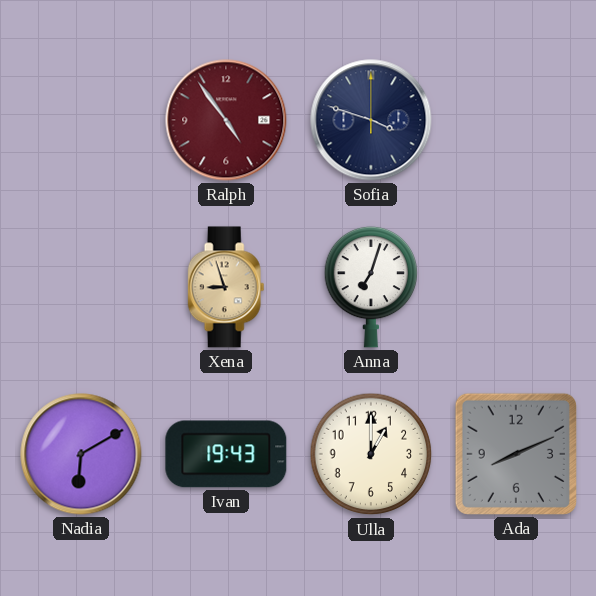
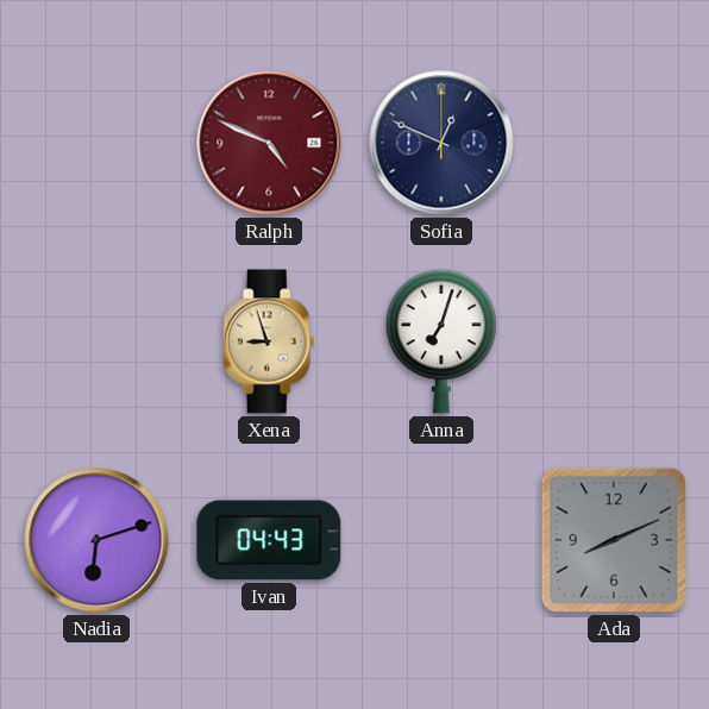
Ralph: 4:54 -> 4:49 (269, 143)
Sofia: 3:48 -> 12:49 (441, 143)
Nadia: 6:10 -> 6:12 (96, 540)
Ivan: 19:43 -> 04:43 (269, 540)
Ulla: 1:00 -> none (371, 454)
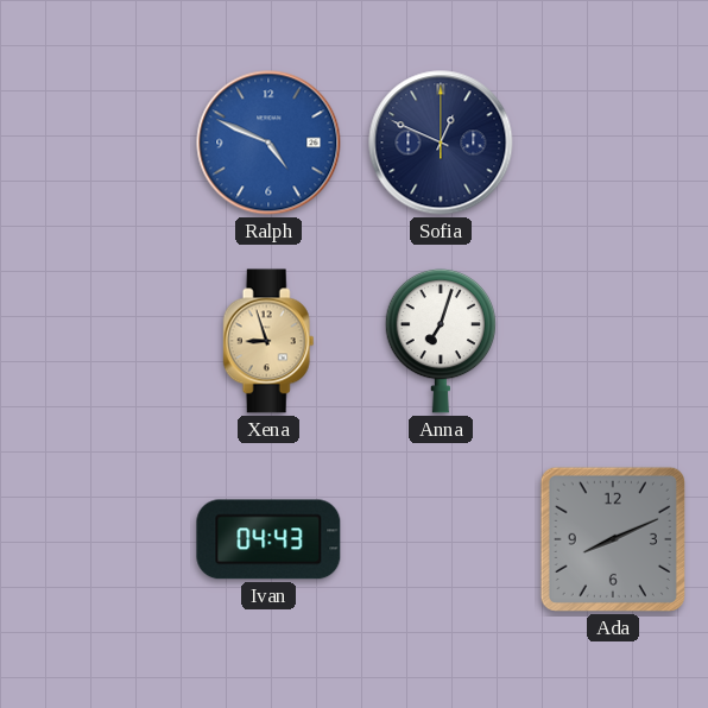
Ralph dial: burgundy -> blue (268, 143)
Nadia: 6:12 -> none (96, 540)
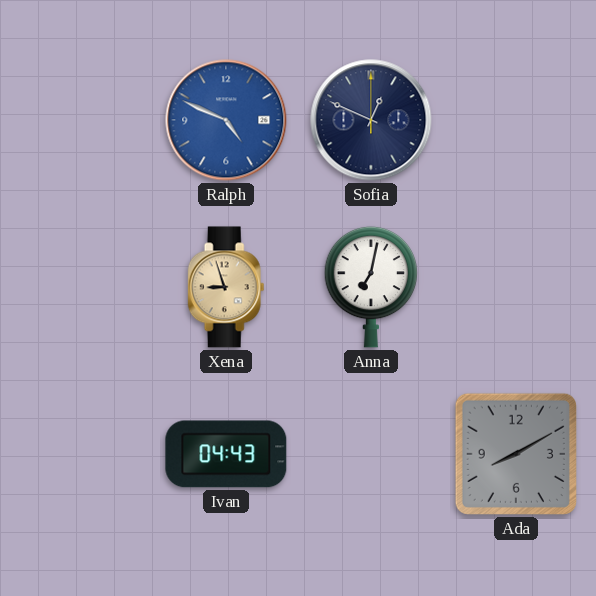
Anna: 7:03 -> 7:02 (371, 287)
Ada: 8:11 -> 8:10 (516, 454)
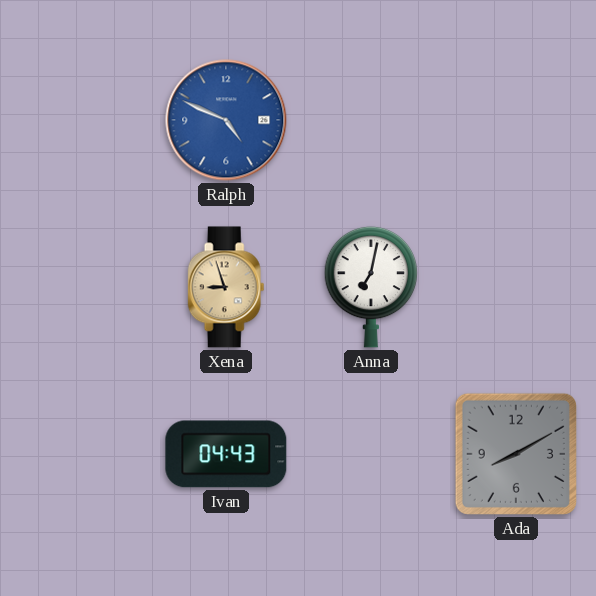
Sofia: 12:49 -> none (371, 120)
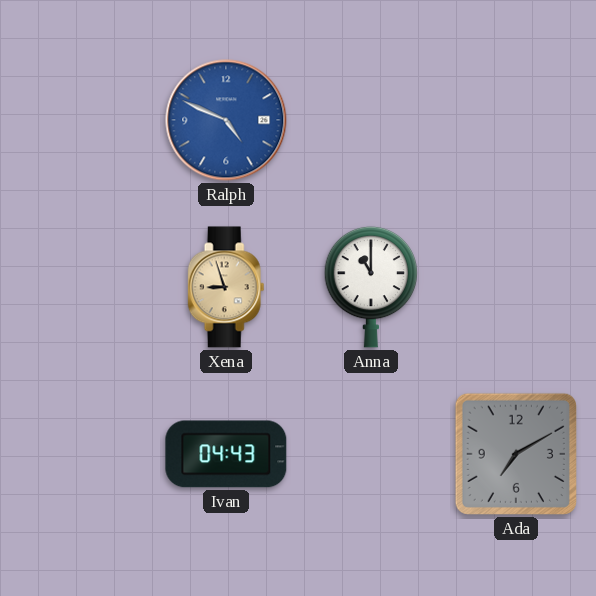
Anna: 7:02 -> 11:00 (371, 287)
Ada: 8:10 -> 7:10 (516, 454)
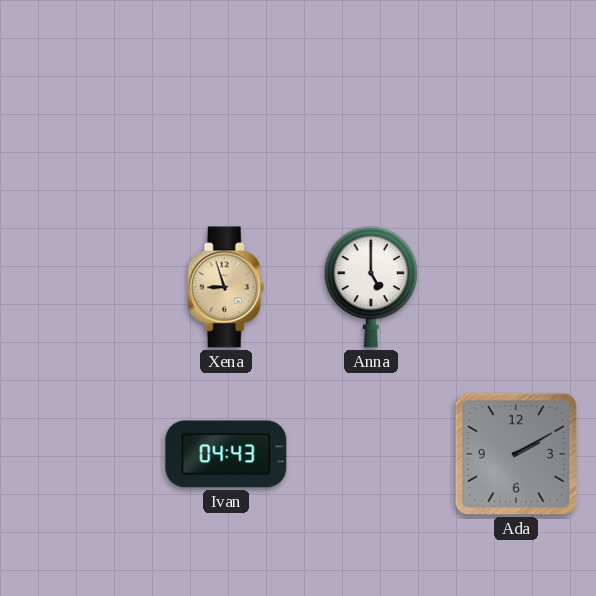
Ralph: 4:49 -> none (226, 120)
Anna: 11:00 -> 5:00 (371, 287)
Ada: 7:10 -> 2:10 (516, 454)
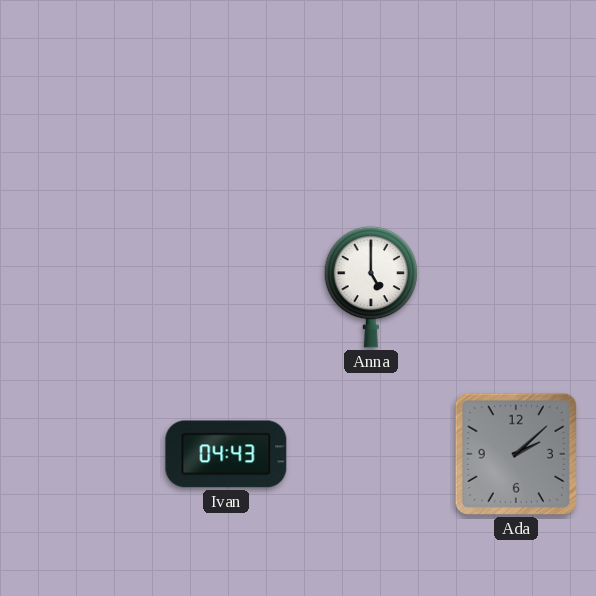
Xena: 8:57 -> none (226, 287)
Ada: 2:10 -> 2:08 (516, 454)
